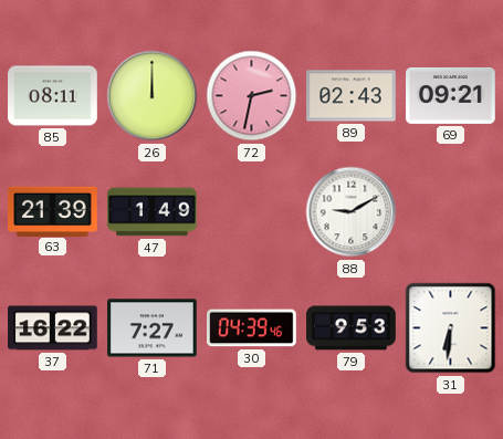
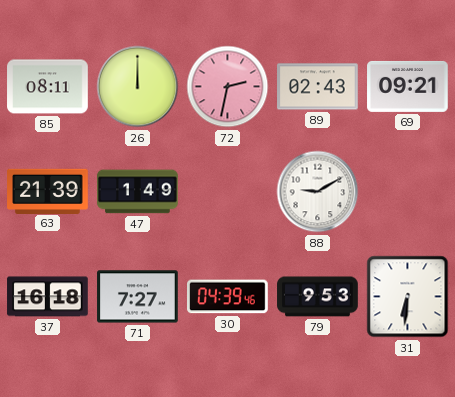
37: 16:22 -> 16:18 (48, 297)
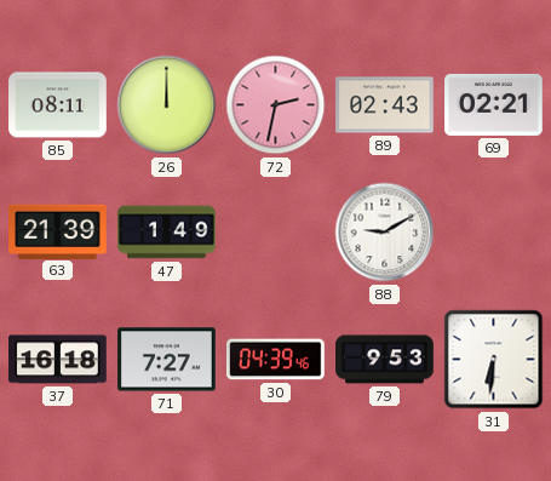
69: 09:21 -> 02:21 (494, 104)
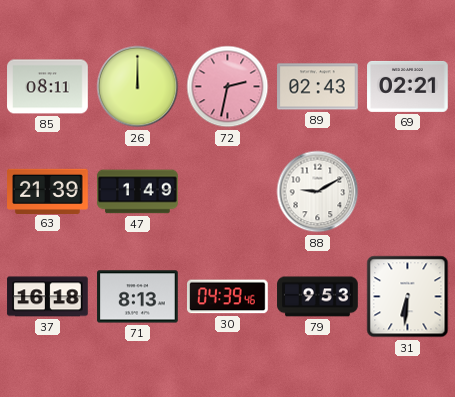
71: 7:27 -> 8:13 (138, 297)
